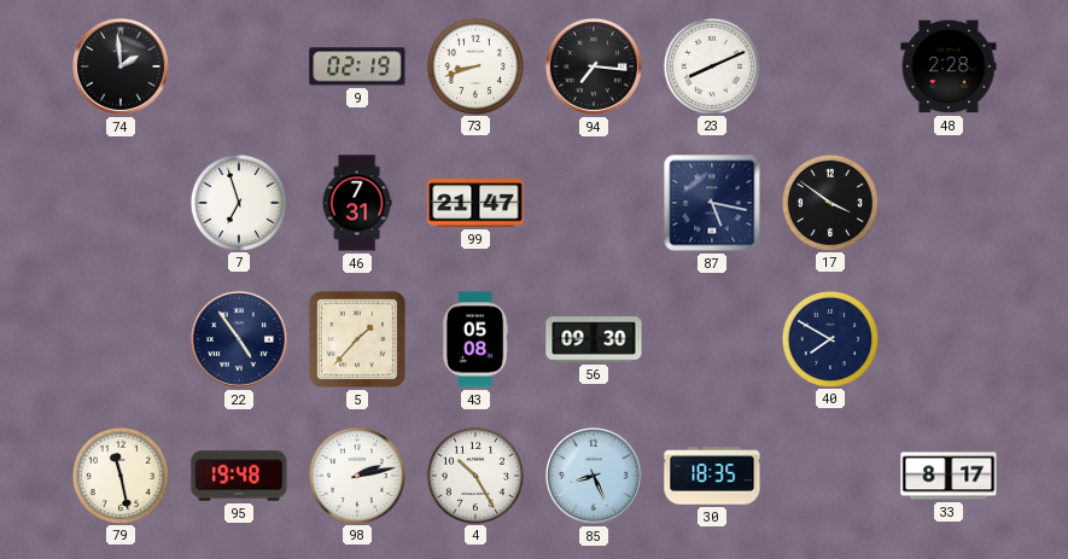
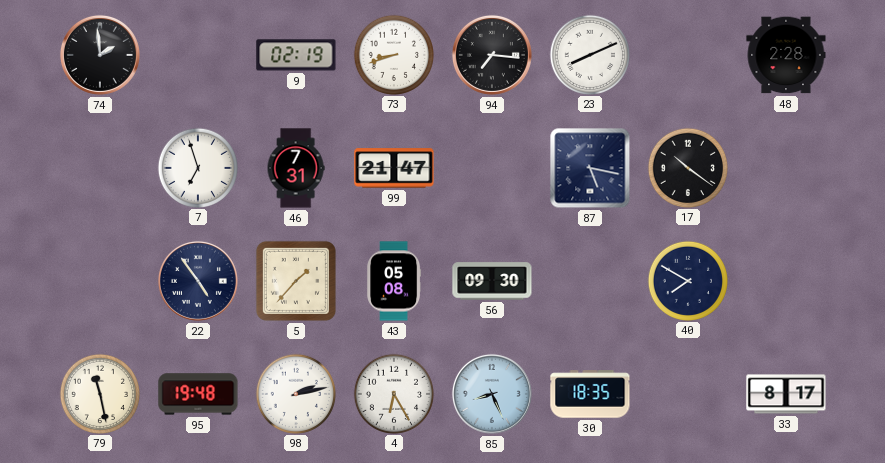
17: 3:51 -> 10:21 (687, 167)
4: 10:25 -> 6:25 (393, 393)
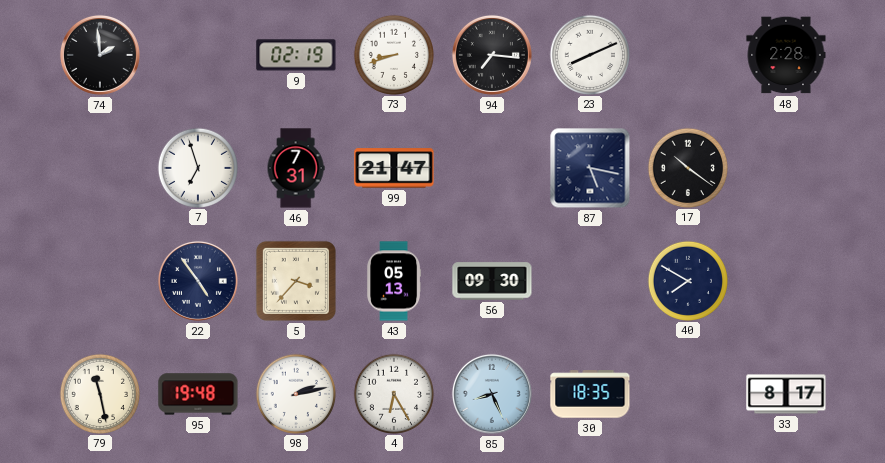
5: 1:37 -> 3:37 (296, 281)
43: 05:08 -> 05:13 (393, 281)
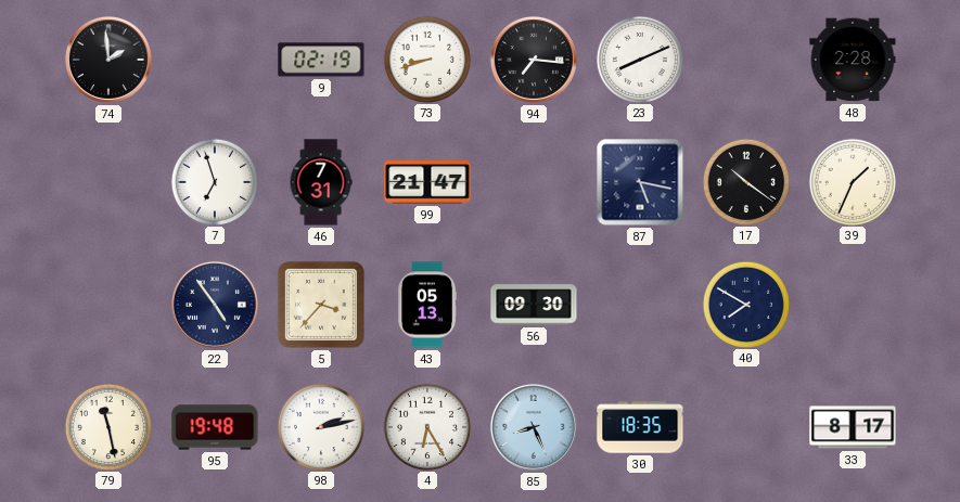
39: none -> 1:34 (852, 181)
